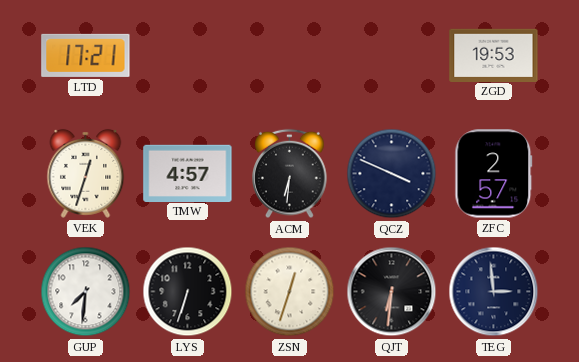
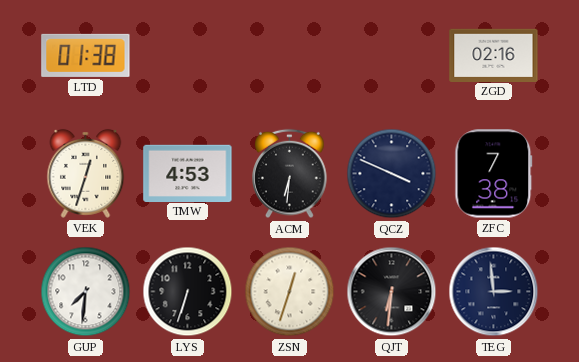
LTD: 17:21 -> 01:38 (86, 55)
ZGD: 19:53 -> 02:16 (494, 55)
TMW: 4:57 -> 4:53 (188, 173)
ZFC: 2:57 -> 7:38 (494, 174)
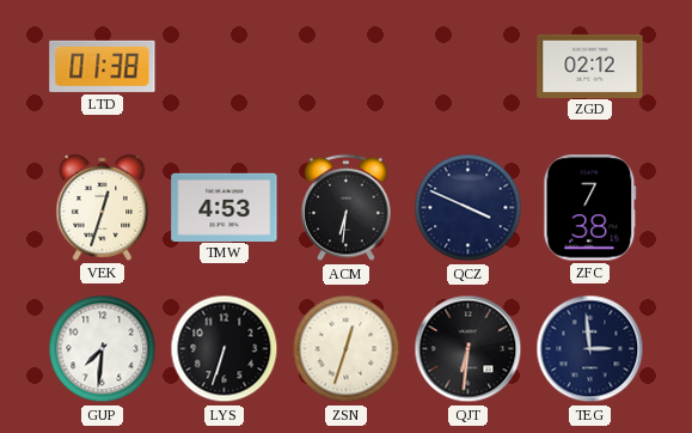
ZGD: 02:16 -> 02:12 (590, 66)
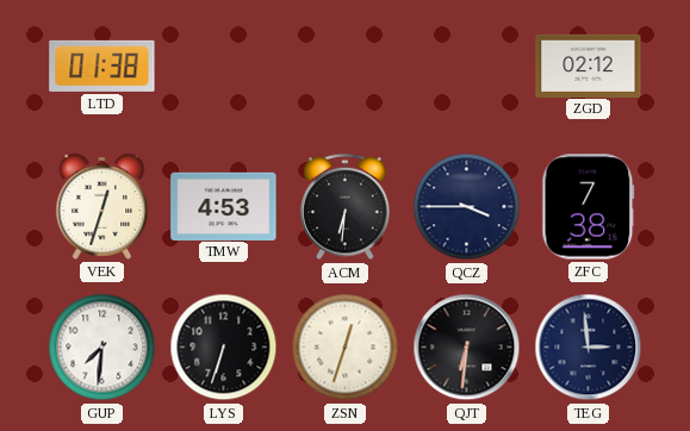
QCZ: 3:49 -> 3:45 (467, 207)
